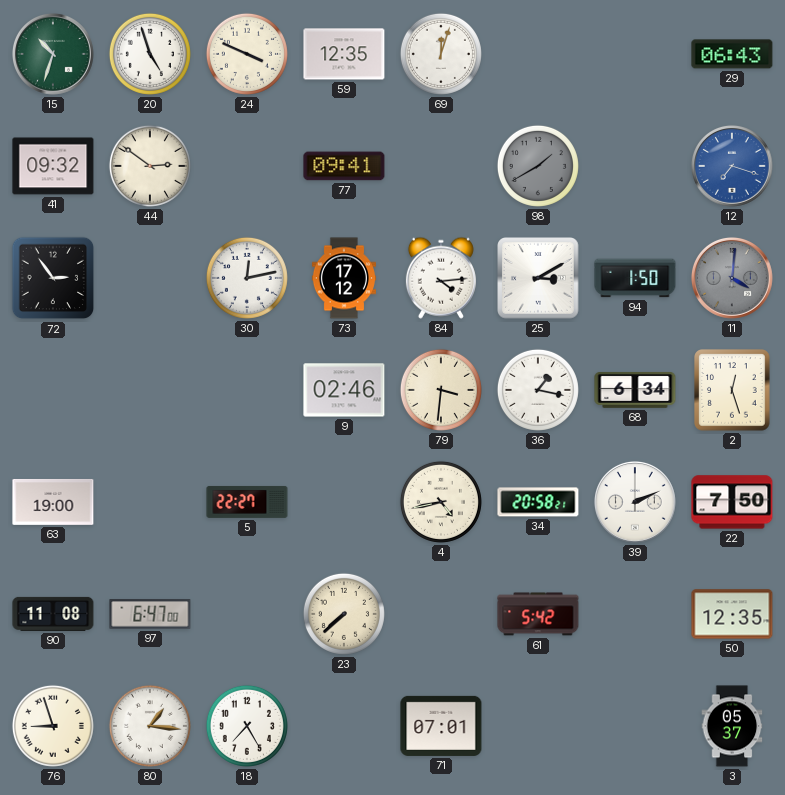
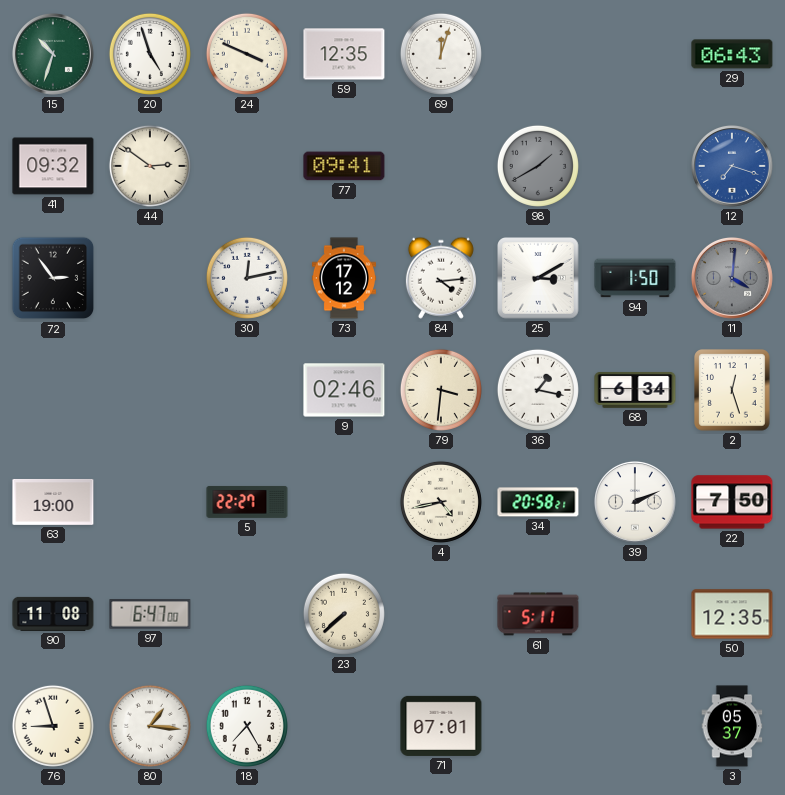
61: 5:42 -> 5:11 (538, 614)
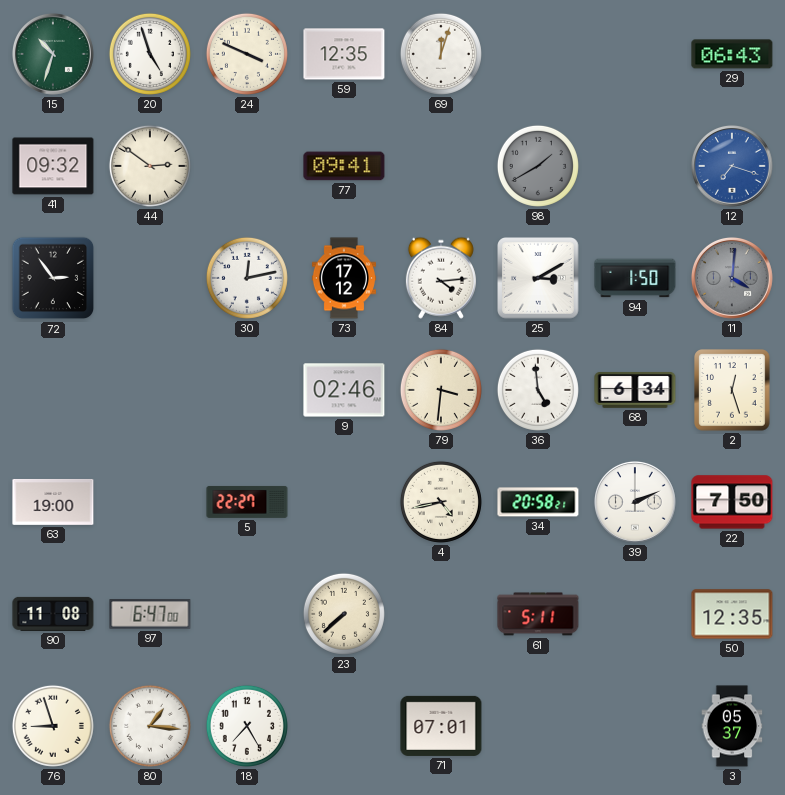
36: 1:17 -> 4:59 (538, 390)
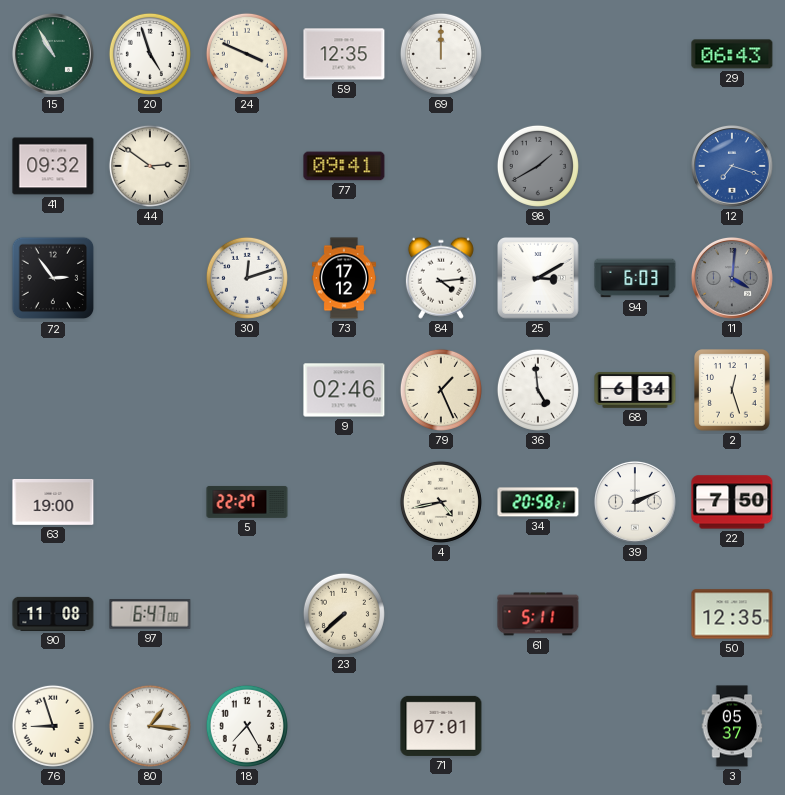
15: 10:33 -> 10:55 (53, 54)
69: 12:03 -> 12:00 (441, 54)
30: 12:13 -> 12:12 (247, 278)
94: 1:50 -> 6:03 (635, 278)
79: 3:31 -> 1:26 (441, 390)
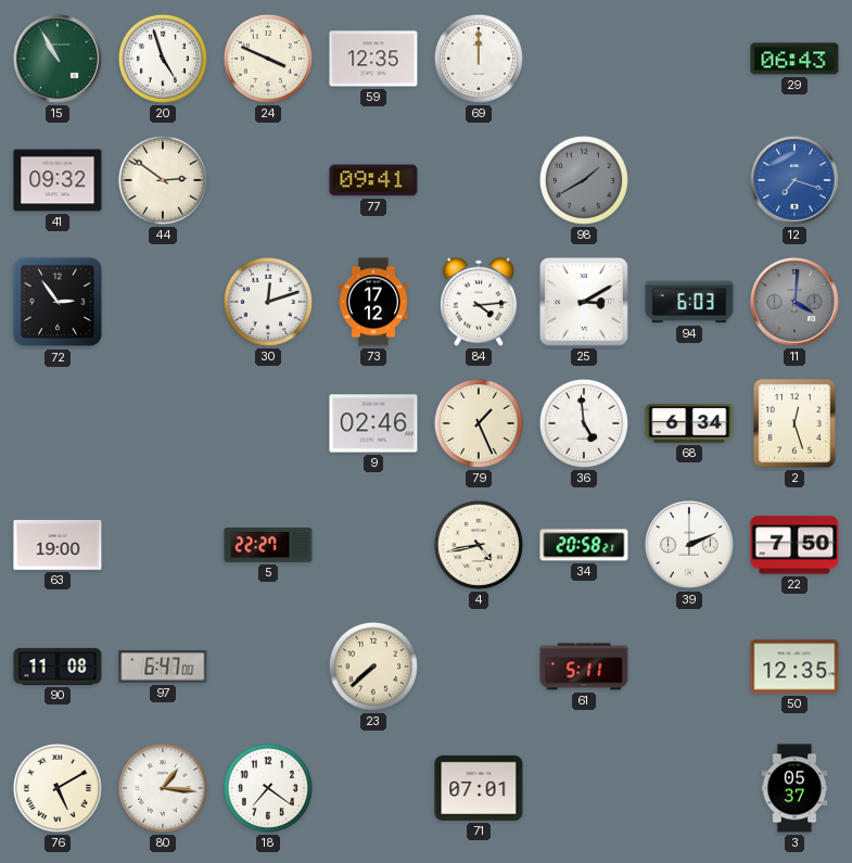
76: 8:57 -> 5:10 (58, 788)
18: 7:25 -> 7:21 (268, 788)
